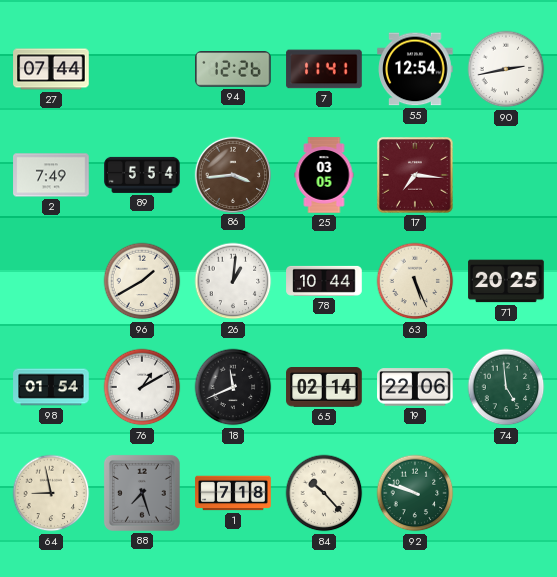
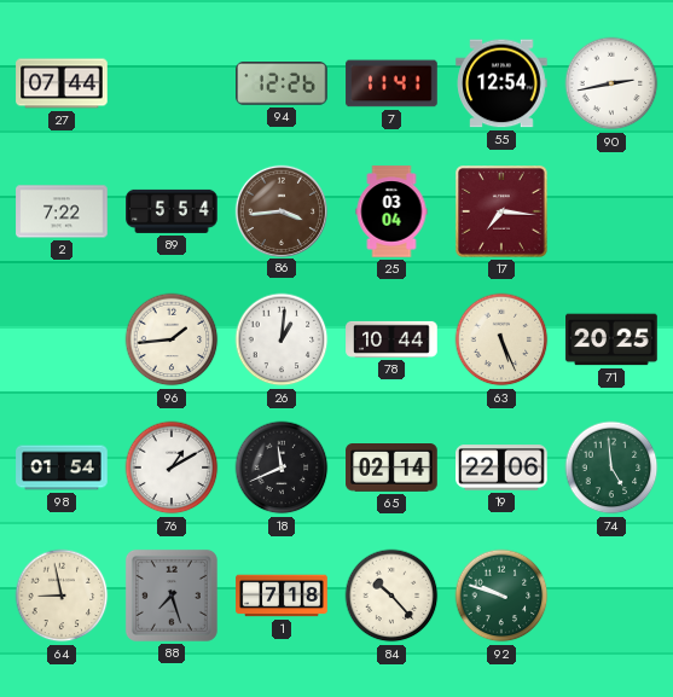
2: 7:49 -> 7:22 (62, 211)
25: 03:05 -> 03:04 (391, 211)
96: 1:40 -> 1:44 (172, 339)
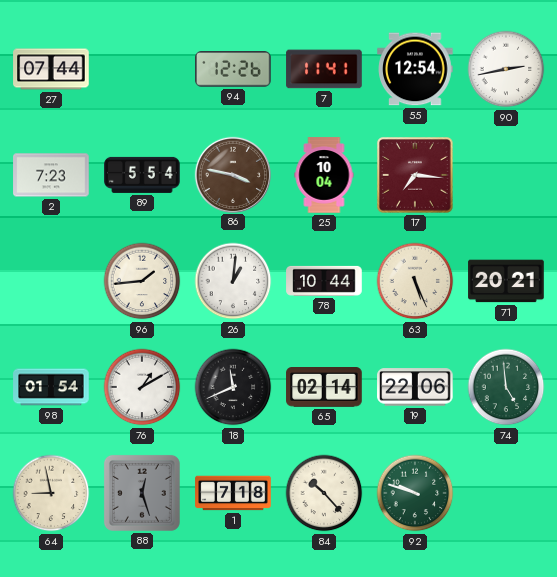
2: 7:22 -> 7:23 (51, 175)
86: 3:44 -> 3:47 (232, 174)
25: 03:04 -> 10:04 (324, 175)
71: 20:25 -> 20:21 (506, 281)
88: 7:27 -> 12:27 (142, 493)
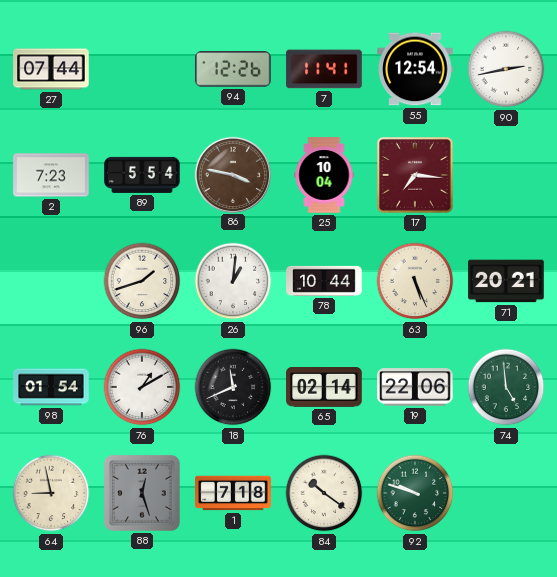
96: 1:44 -> 1:42 (142, 281)
84: 10:23 -> 10:21 (324, 493)
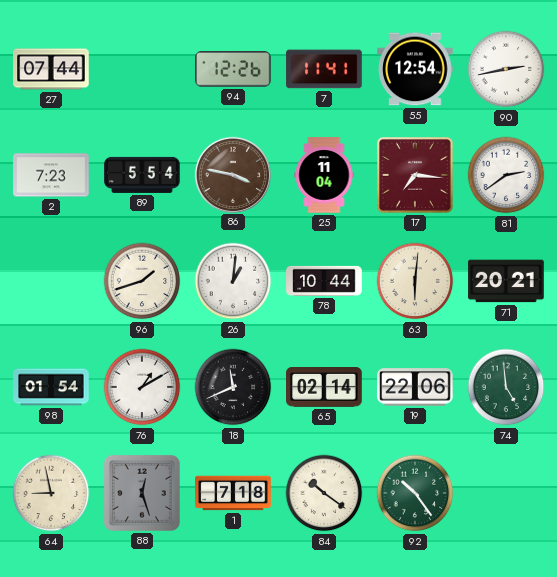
25: 10:04 -> 11:04 (324, 175)
81: none -> 2:39 (506, 175)
63: 5:26 -> 6:01 (415, 281)
92: 9:48 -> 10:24 (415, 493)
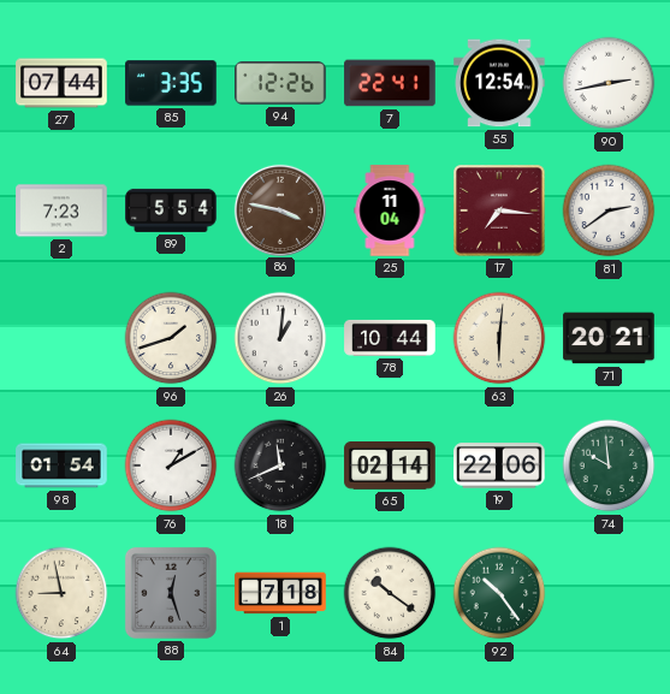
85: none -> 3:35 (171, 83)
7: 11:41 -> 22:41 (390, 83)
74: 4:59 -> 9:59 (609, 465)
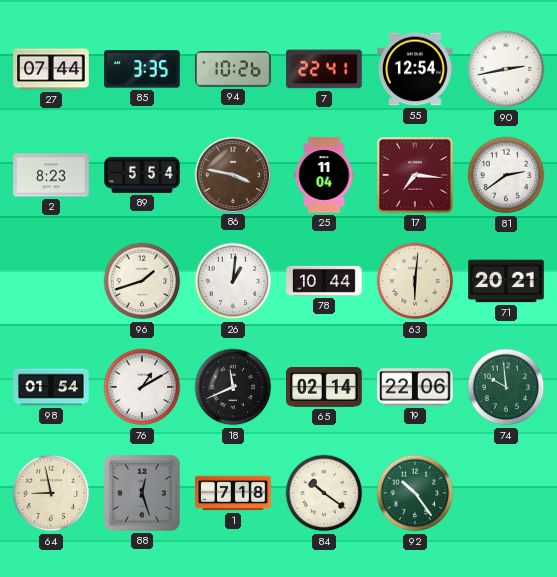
94: 12:26 -> 10:26 (233, 69)
2: 7:23 -> 8:23 (51, 175)
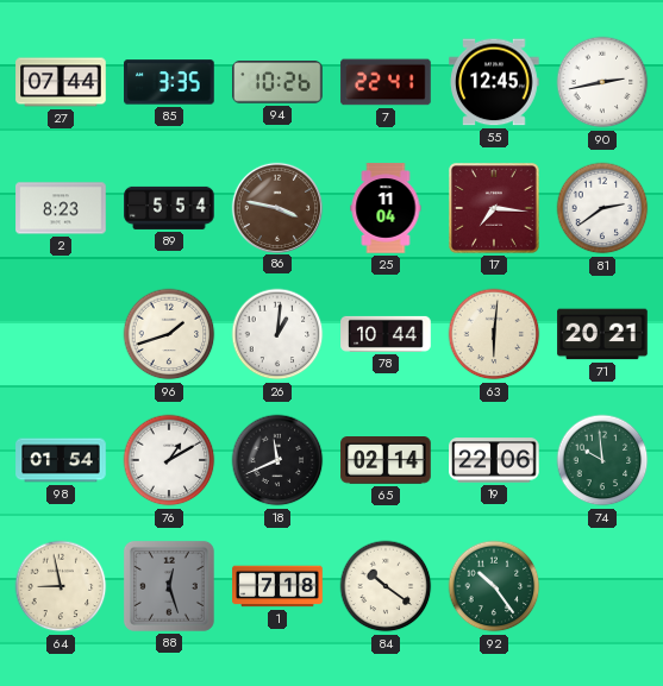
55: 12:54 -> 12:45 (494, 82)
